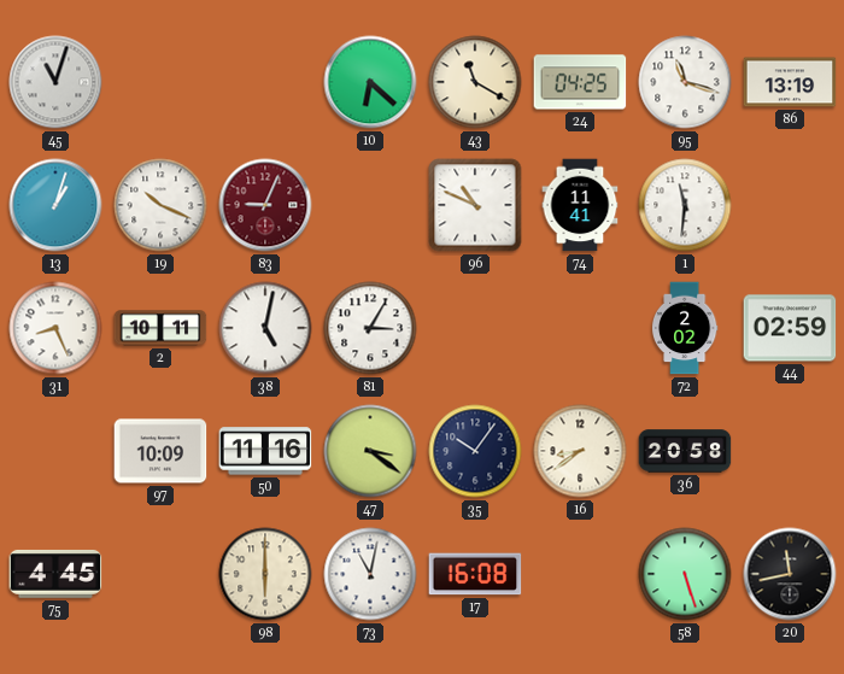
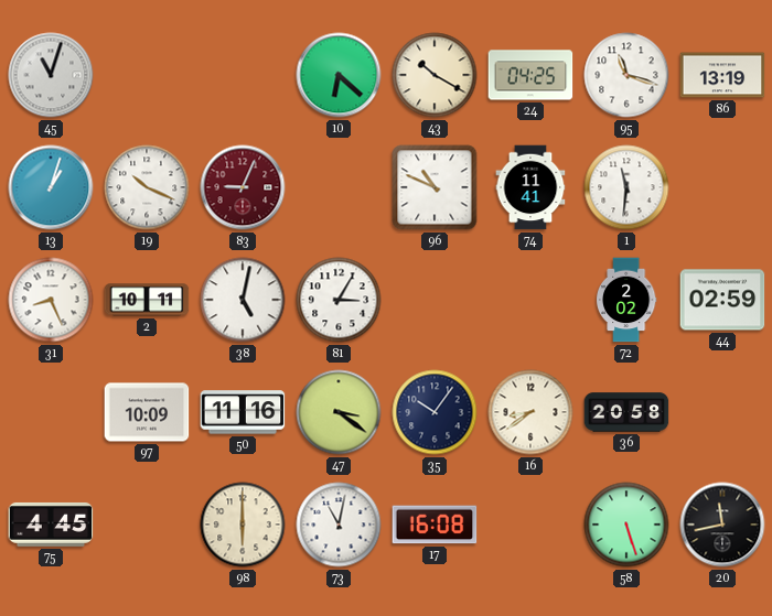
43: 11:20 -> 10:20 (435, 75)
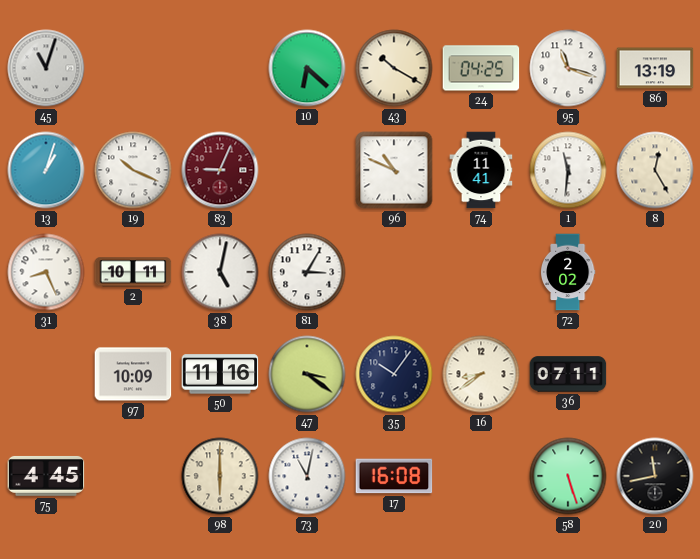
8: none -> 12:25 (655, 170)
44: 02:59 -> none (722, 300)
36: 20:58 -> 07:11 (568, 374)
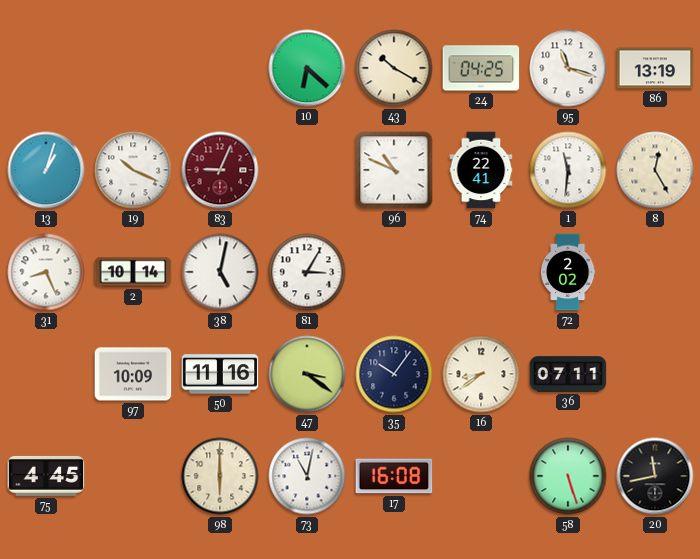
45: 11:03 -> none (46, 68)
74: 11:41 -> 22:41 (481, 170)
2: 10:11 -> 10:14 (133, 272)
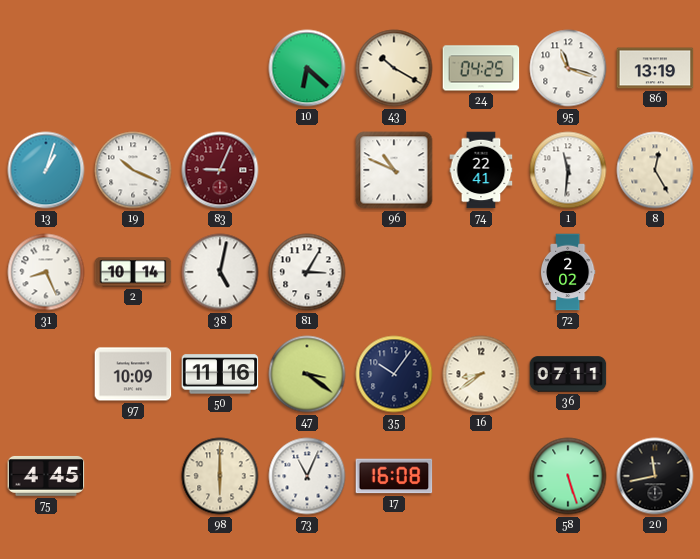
73: 11:02 -> 11:04 (307, 476)
